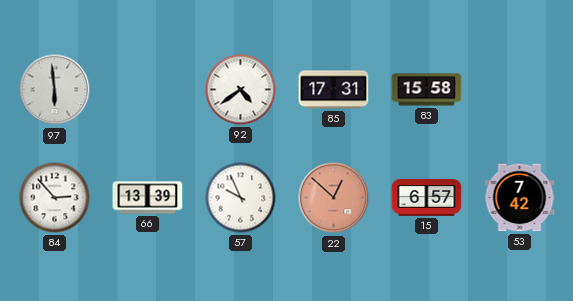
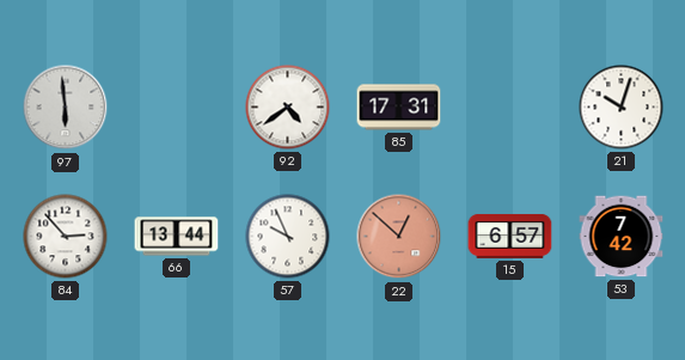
83: 15:58 -> none (427, 90)
21: none -> 10:03 (622, 108)
66: 13:39 -> 13:44 (177, 237)
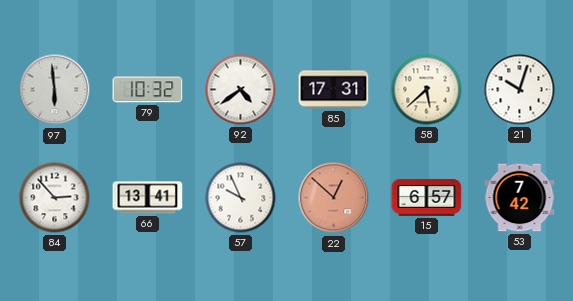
79: none -> 10:32 (148, 90)
58: none -> 5:38 (427, 90)
66: 13:44 -> 13:41 (148, 198)
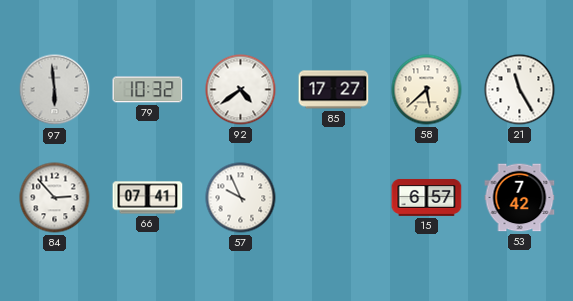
85: 17:31 -> 17:27 (334, 90)
21: 10:03 -> 11:25 (520, 90)
66: 13:41 -> 07:41 (148, 198)
22: 12:52 -> none (334, 198)
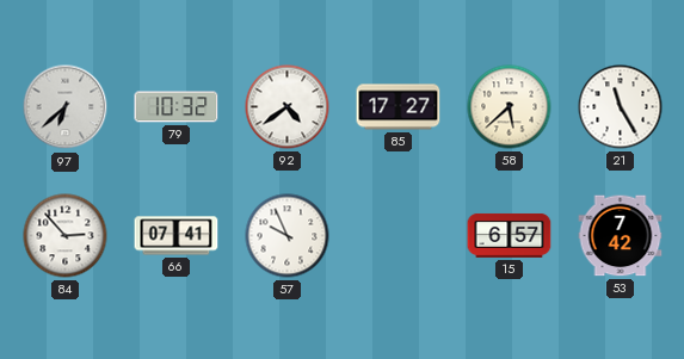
97: 5:59 -> 6:38 (66, 107)
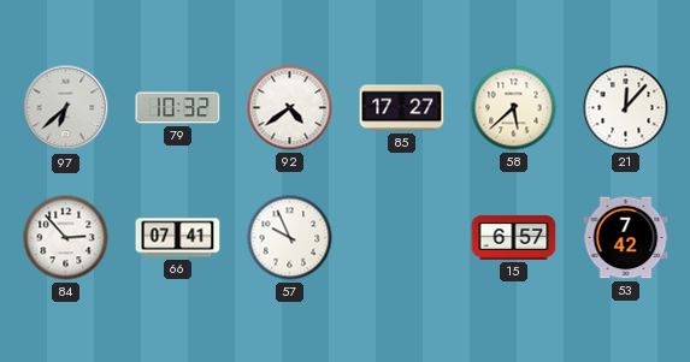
21: 11:25 -> 12:07 (626, 108)
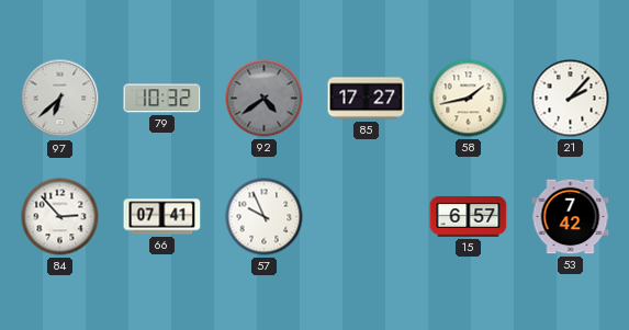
92 dial: white -> grey (265, 99)
58: 5:38 -> 1:43 (469, 99)
21: 12:07 -> 2:07 (571, 99)
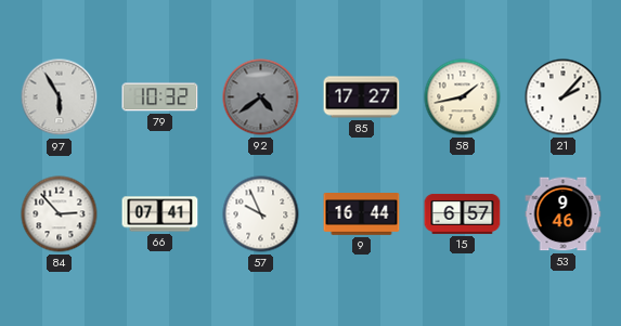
97: 6:38 -> 5:55 (60, 97)
9: none -> 16:44 (362, 214)
53: 7:42 -> 9:46 (564, 214)
